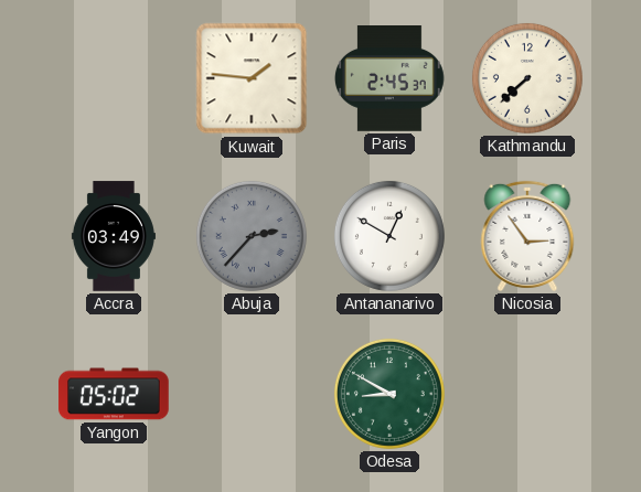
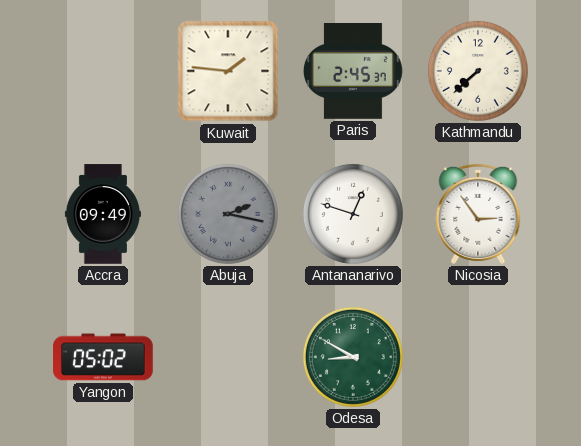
Accra: 03:49 -> 09:49 (103, 214)
Abuja: 2:37 -> 2:17 (228, 214)
Antananarivo: 12:50 -> 12:48 (353, 214)
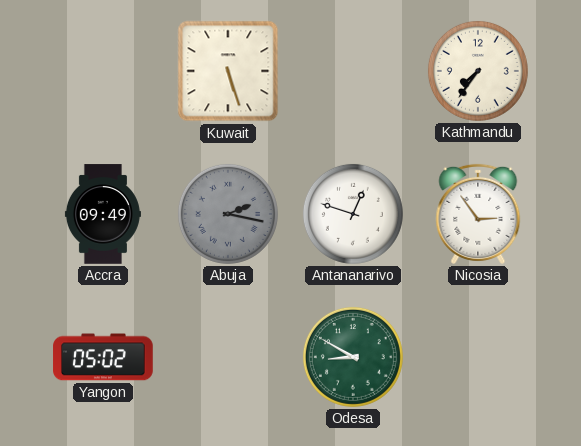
Kuwait: 1:46 -> 5:27 (228, 71)
Paris: 2:45 -> none (353, 72)
Kathmandu: 7:38 -> 7:36 (478, 71)
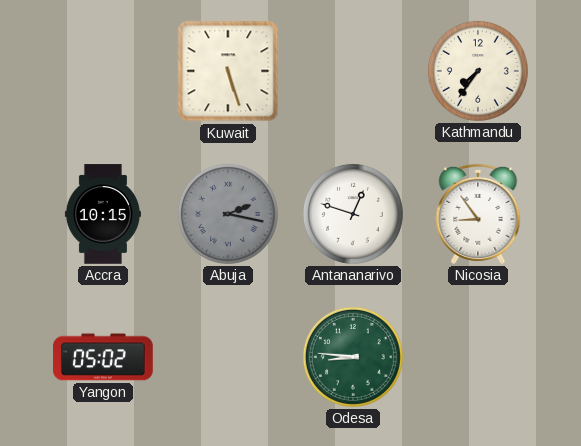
Accra: 09:49 -> 10:15 (103, 214)
Nicosia: 2:54 -> 8:54 (478, 214)
Odesa: 8:50 -> 8:46 (353, 357)
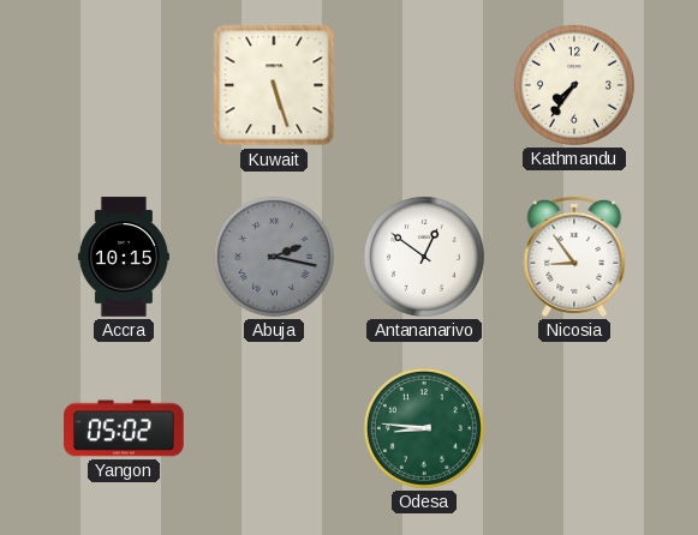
Antananarivo: 12:48 -> 12:51 (424, 257)
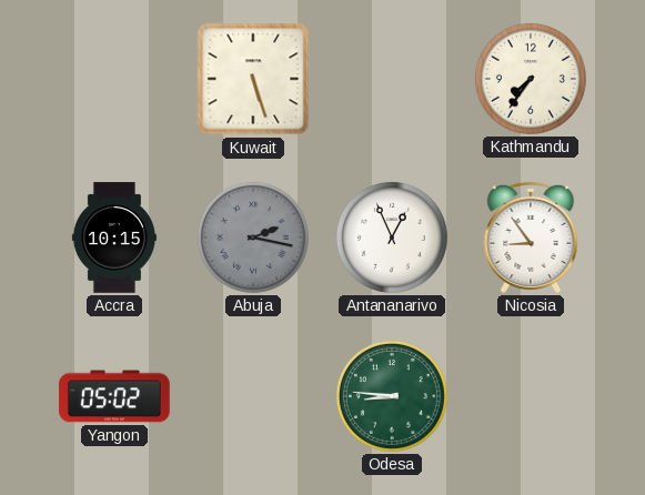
Antananarivo: 12:51 -> 12:56 (392, 238)
